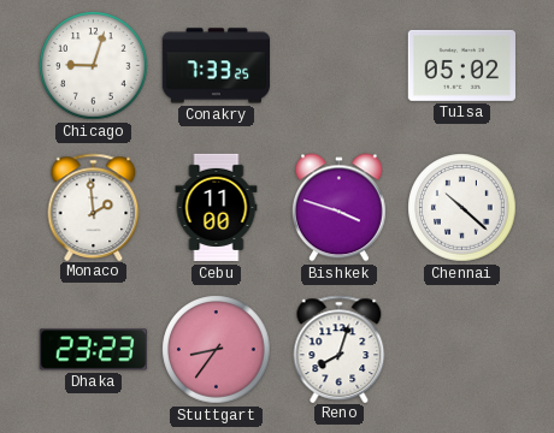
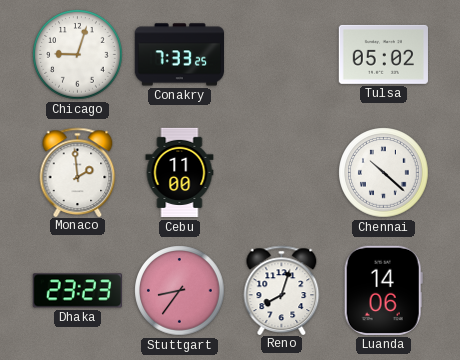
Bishkek: 3:48 -> none (338, 208)
Luanda: none -> 14:06 (383, 290)
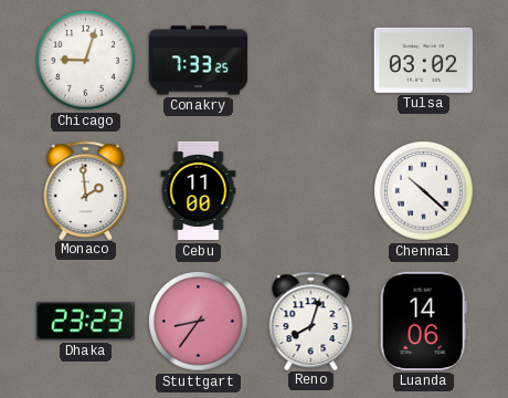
Tulsa: 05:02 -> 03:02 (423, 60)
